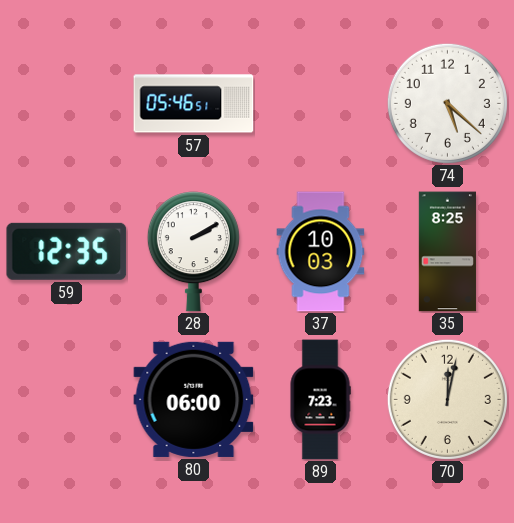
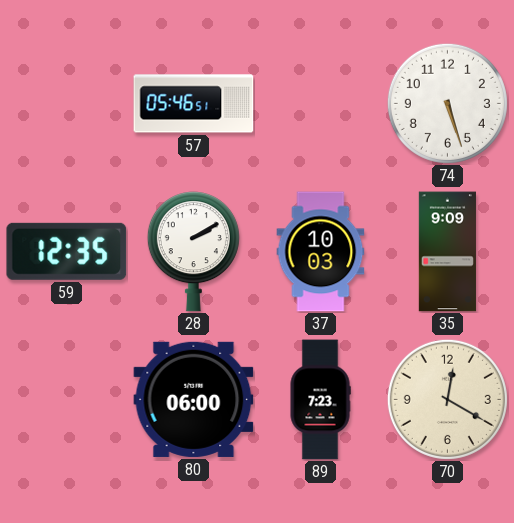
74: 5:22 -> 5:27 (447, 103)
35: 8:25 -> 9:09 (447, 252)
70: 12:02 -> 12:20 (447, 399)
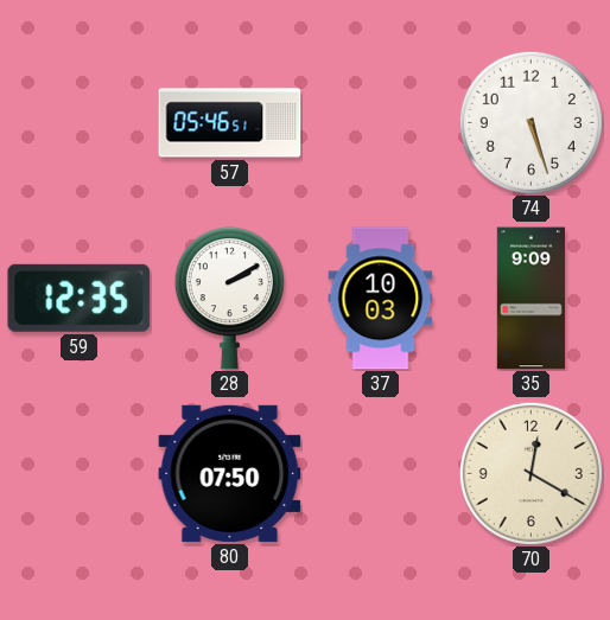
80: 06:00 -> 07:50 (230, 473)
89: 7:23 -> none (320, 400)
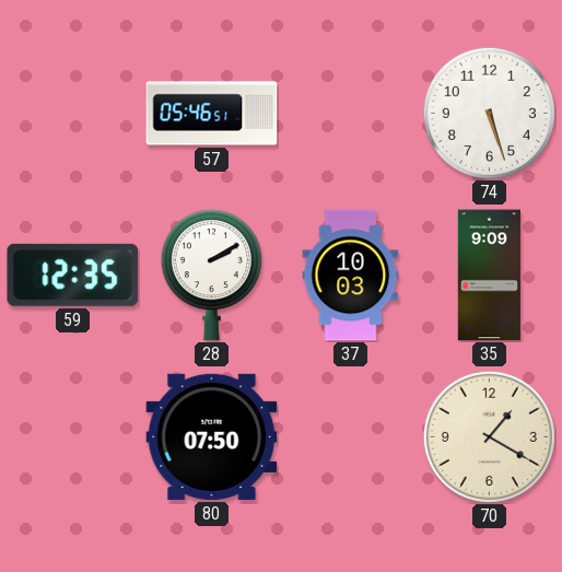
70: 12:20 -> 1:20 (489, 436)
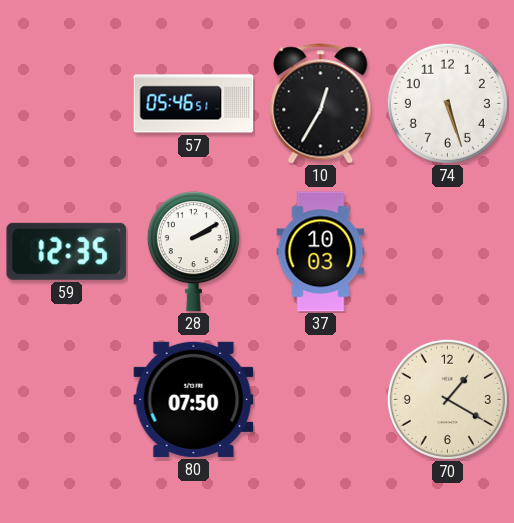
10: none -> 12:35 (321, 104)
35: 9:09 -> none (489, 276)
